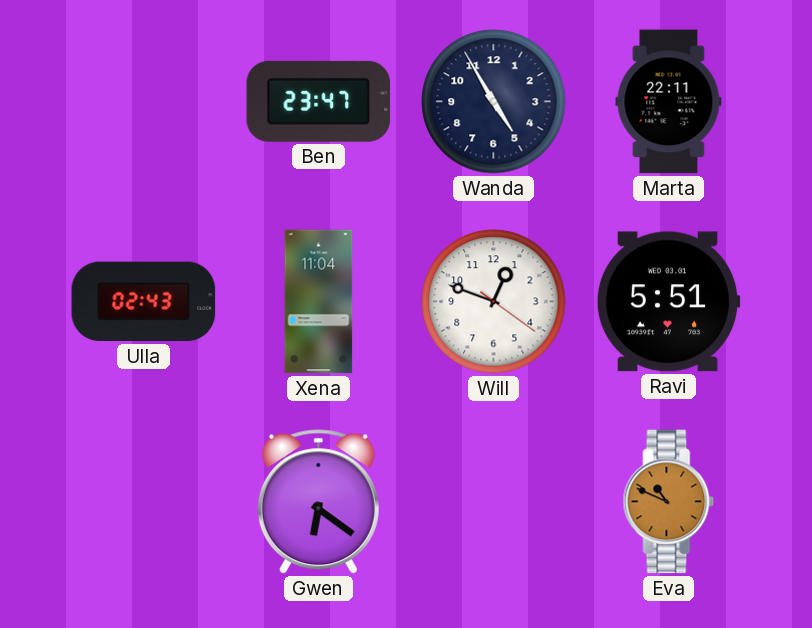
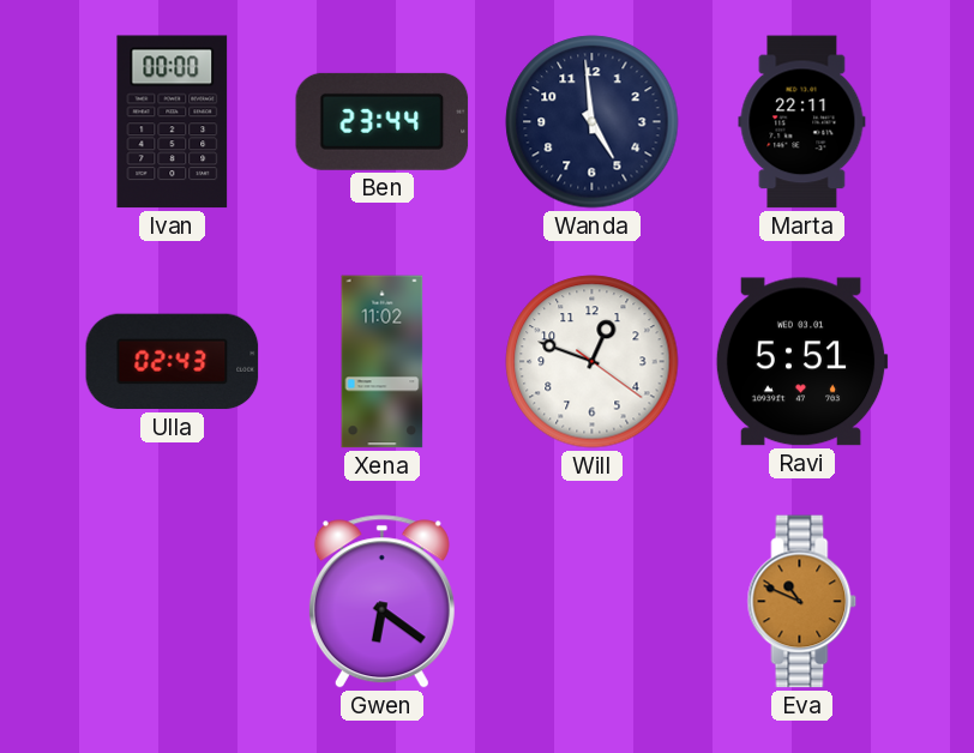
Ivan: none -> 00:00 (173, 122)
Ben: 23:47 -> 23:44 (383, 121)
Wanda: 4:55 -> 4:59 (593, 122)
Xena: 11:04 -> 11:02 (383, 362)
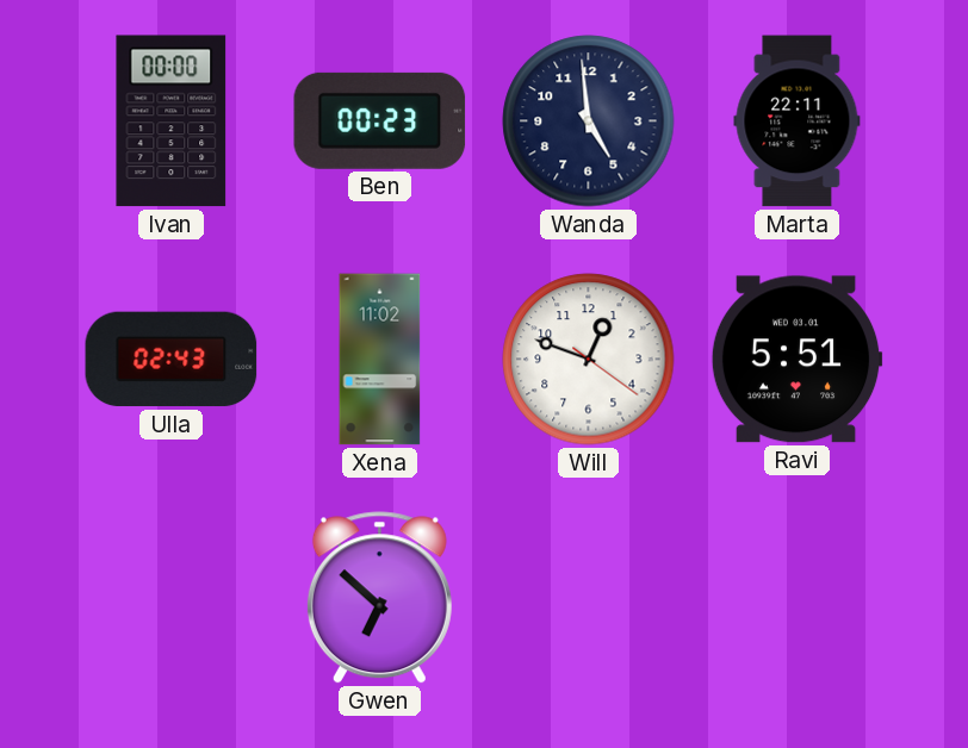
Ben: 23:44 -> 00:23 (380, 120)
Gwen: 6:21 -> 6:52 (379, 598)
Eva: 10:49 -> none (802, 602)
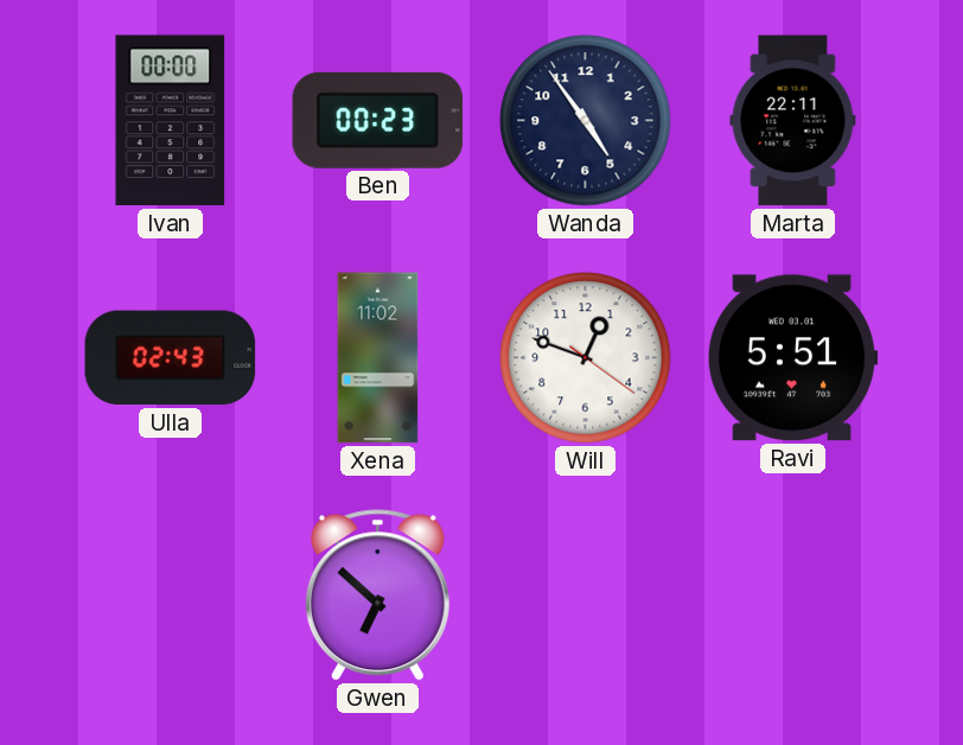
Wanda: 4:59 -> 4:54 (586, 121)
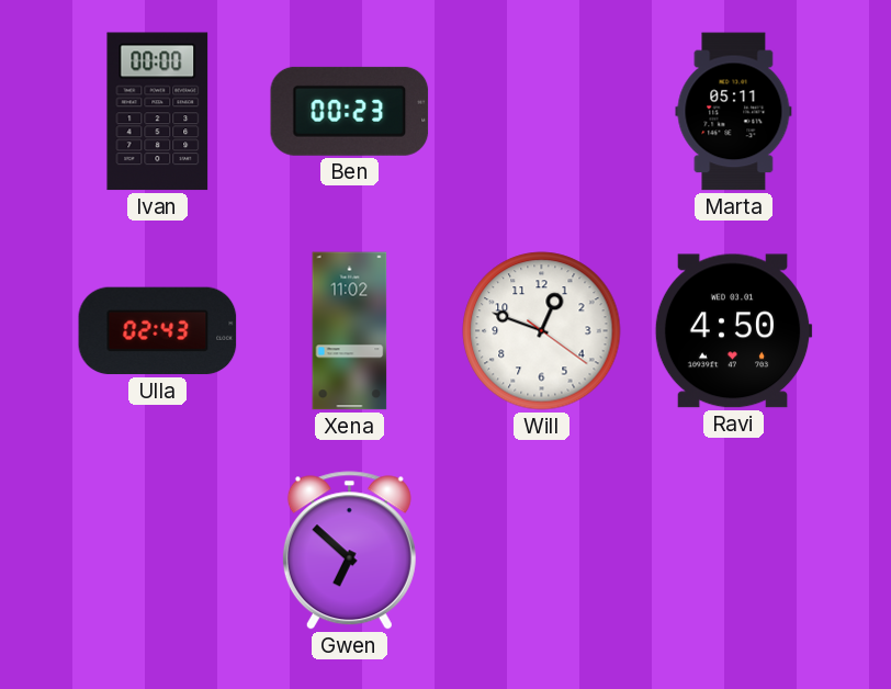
Wanda: 4:54 -> none (586, 121)
Marta: 22:11 -> 05:11 (734, 112)
Ravi: 5:51 -> 4:50 (733, 331)
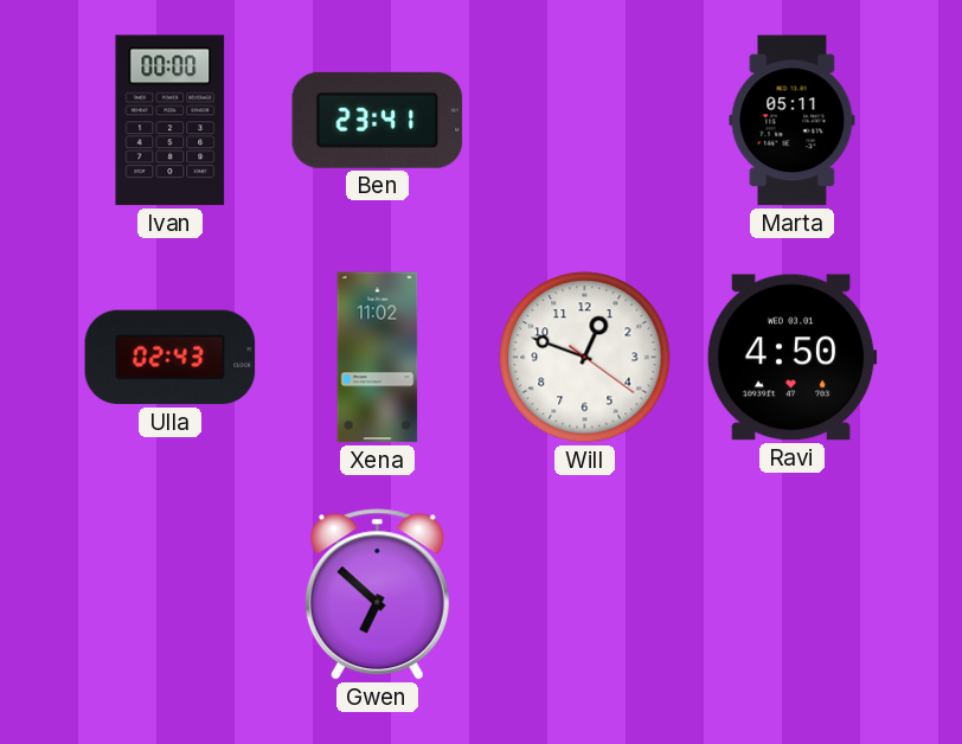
Ben: 00:23 -> 23:41 (378, 120)
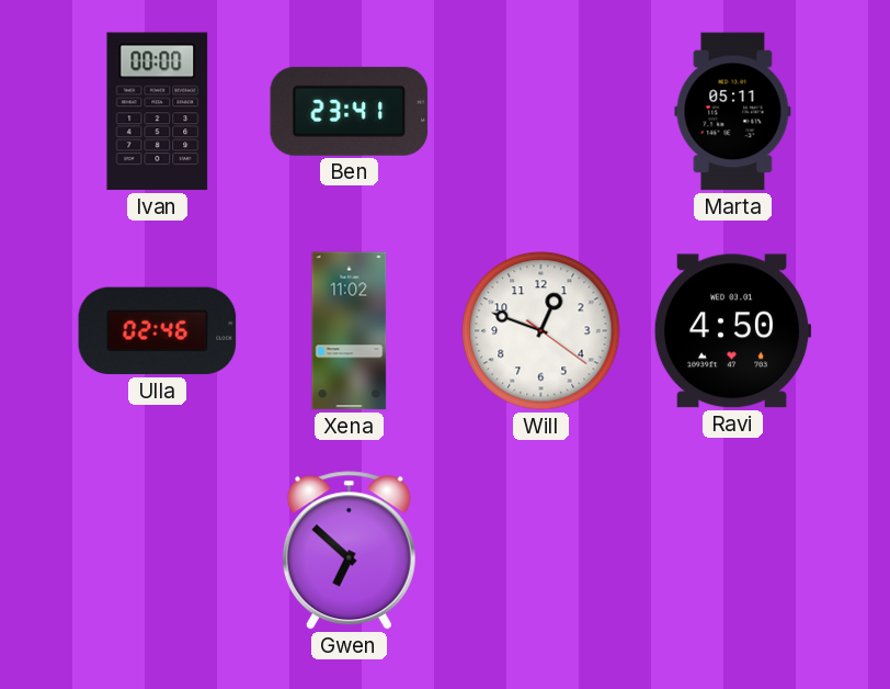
Ulla: 02:43 -> 02:46 (158, 331)
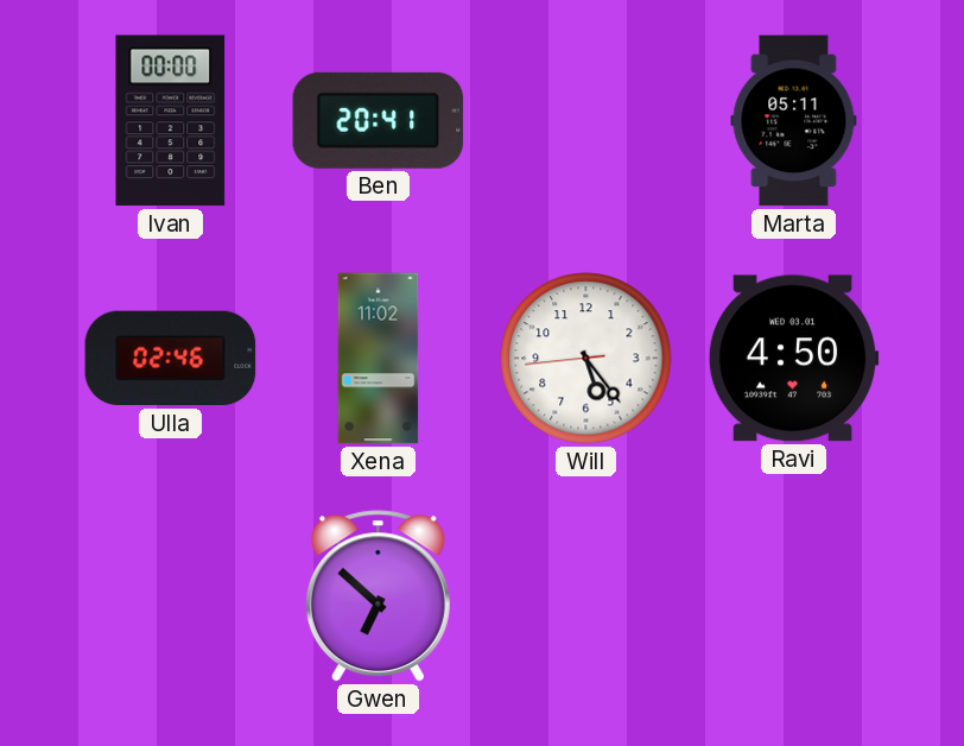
Ben: 23:41 -> 20:41 (379, 120)
Will: 12:48 -> 5:23 (586, 359)
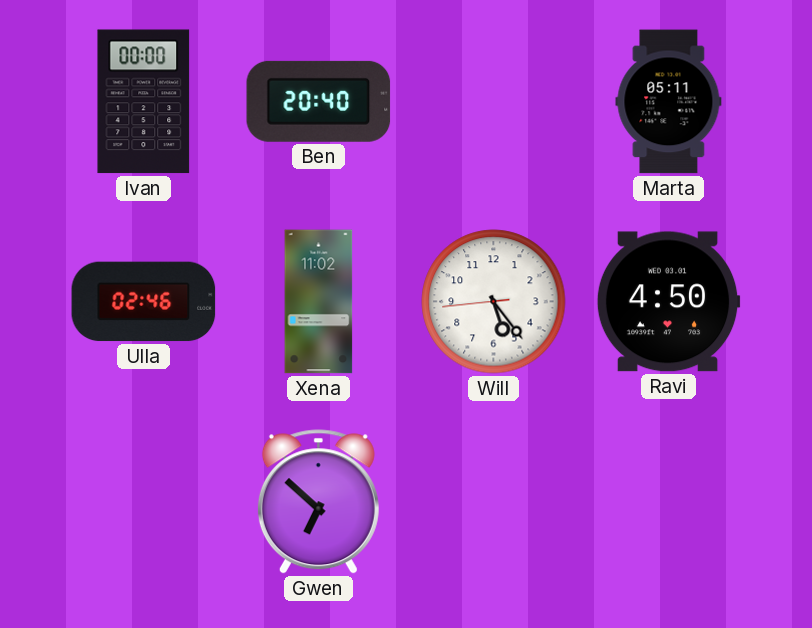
Ben: 20:41 -> 20:40 (319, 101)
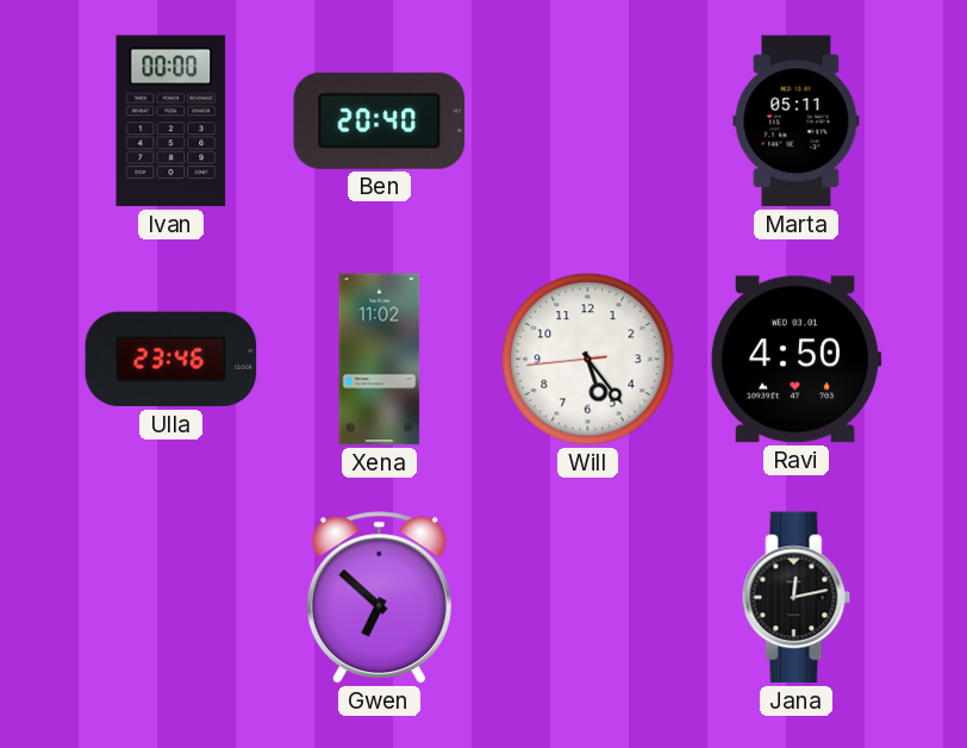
Ulla: 02:46 -> 23:46 (171, 360)
Jana: none -> 12:13 (797, 598)
